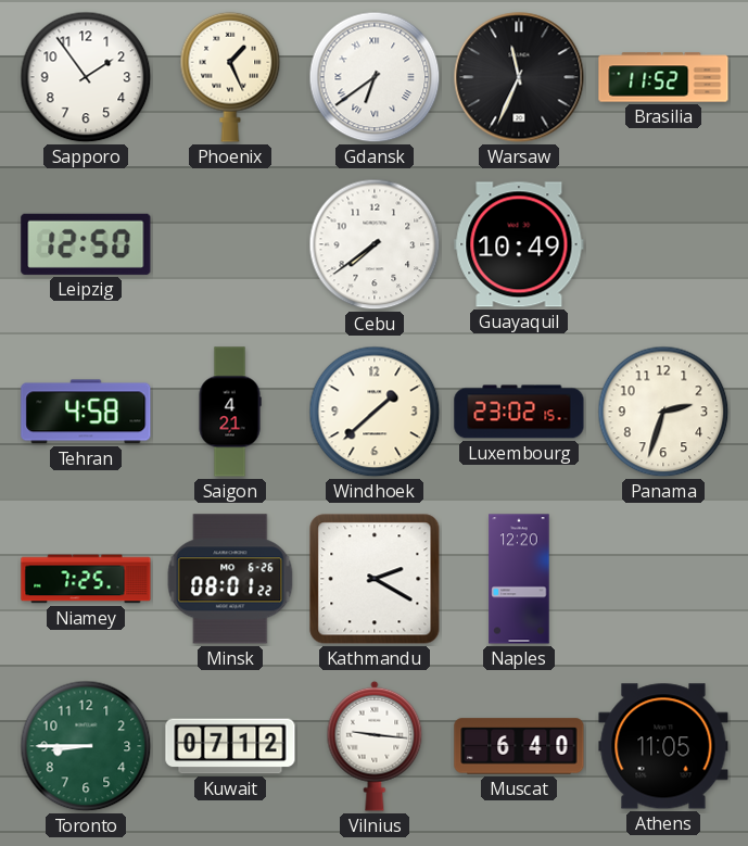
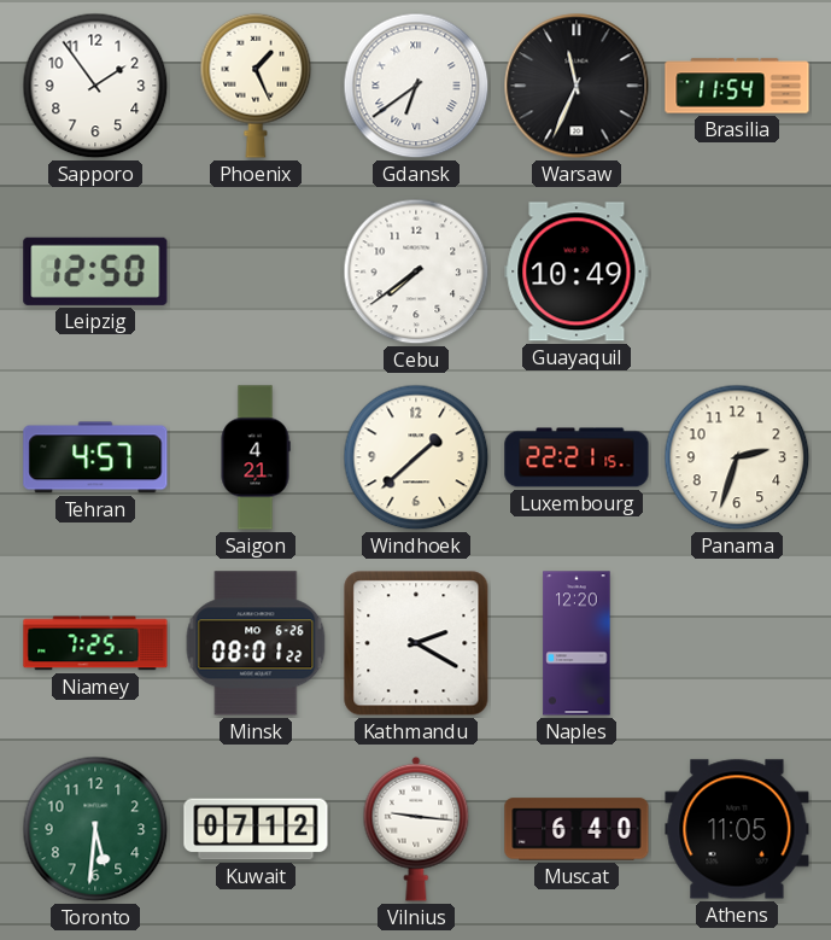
Brasilia: 11:52 -> 11:54 (737, 86)
Tehran: 4:58 -> 4:57 (95, 457)
Luxembourg: 23:02 -> 22:21 (577, 457)
Toronto: 8:45 -> 5:31 (95, 829)
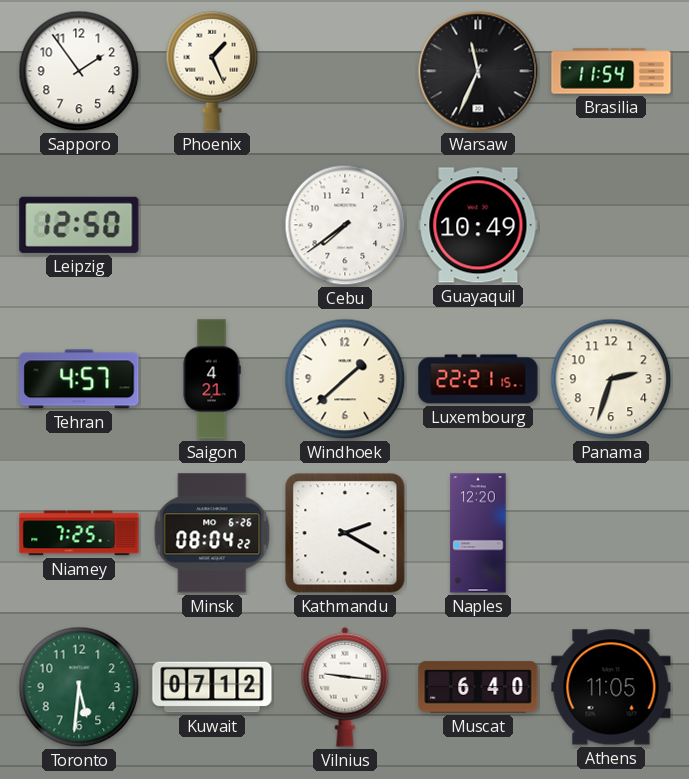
Gdansk: 6:39 -> none (416, 86)
Minsk: 08:01 -> 08:04 (212, 533)
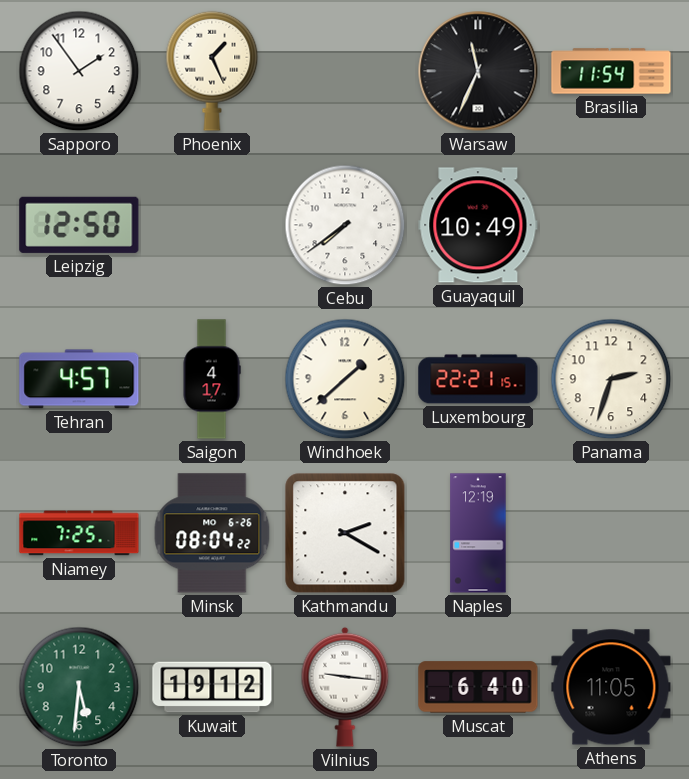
Saigon: 4:21 -> 4:17 (212, 379)
Naples: 12:20 -> 12:19 (478, 533)
Kuwait: 07:12 -> 19:12 (212, 687)
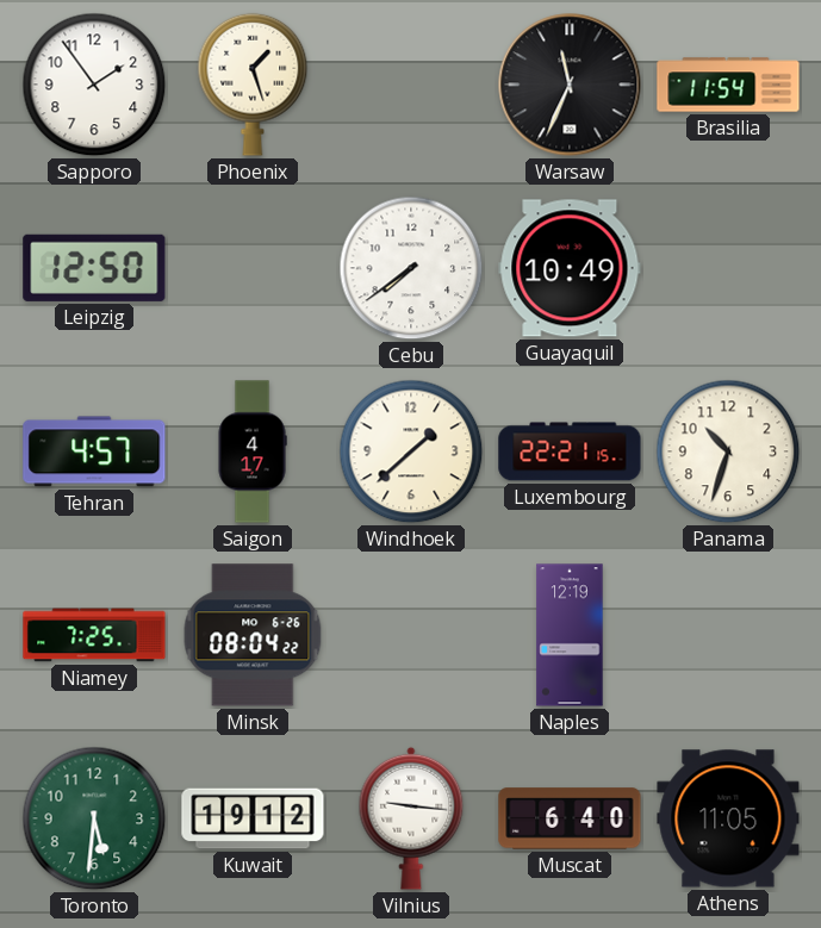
Phoenix: 1:26 -> 1:27 (253, 85)
Panama: 2:33 -> 10:33 (728, 451)
Kathmandu: 2:20 -> none (345, 533)
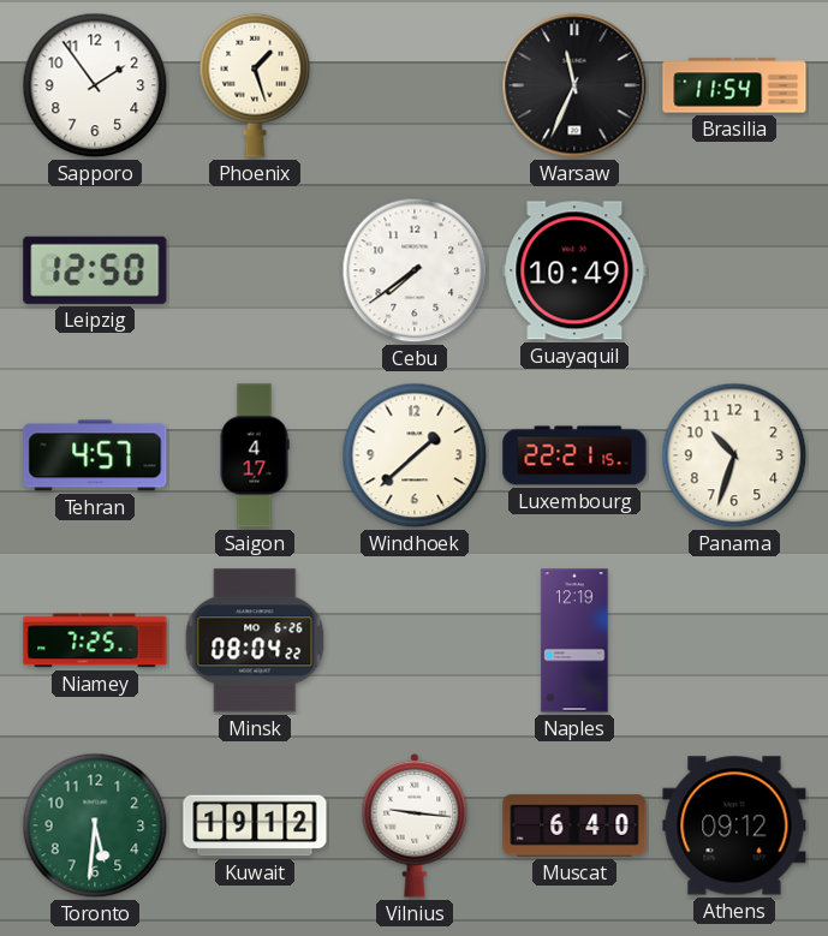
Athens: 11:05 -> 09:12 (734, 825)
